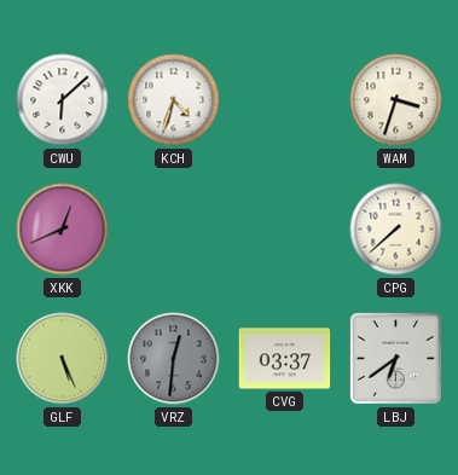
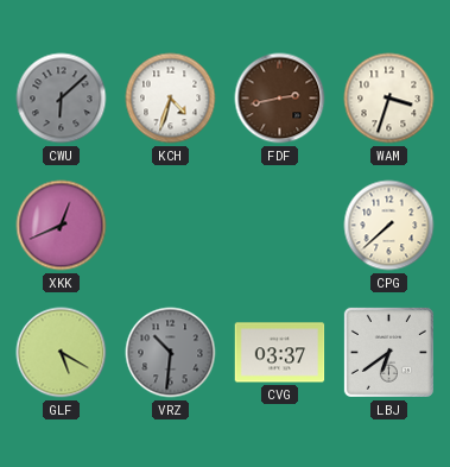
CWU dial: white -> grey (62, 99)
FDF: none -> 2:43 (280, 99)
GLF: 5:26 -> 5:20 (62, 353)
VRZ: 12:31 -> 10:31 (171, 353)
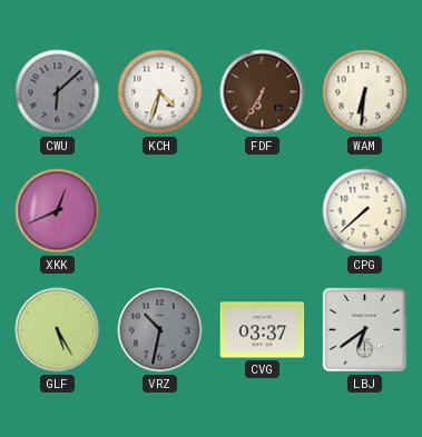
FDF: 2:43 -> 6:35 (263, 92)
WAM: 3:33 -> 6:31 (365, 92)
GLF: 5:20 -> 5:25 (58, 330)
VRZ: 10:31 -> 10:32 (160, 330)
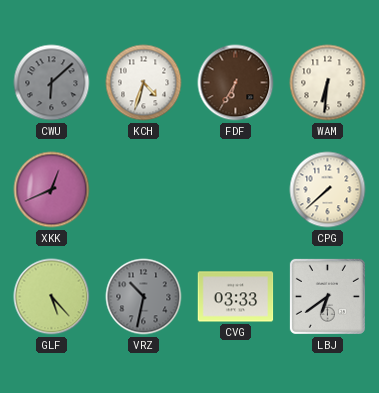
GLF: 5:25 -> 5:23 (52, 297)
CVG: 03:37 -> 03:33 (236, 297)
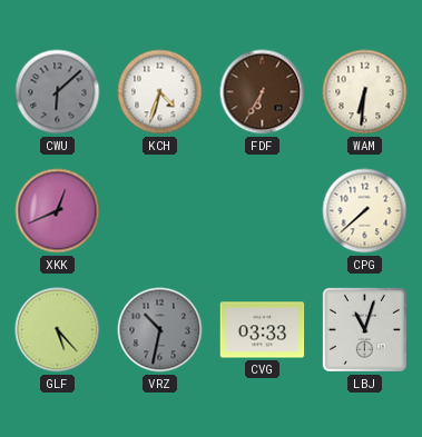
LBJ: 6:39 -> 11:03 (364, 329)
